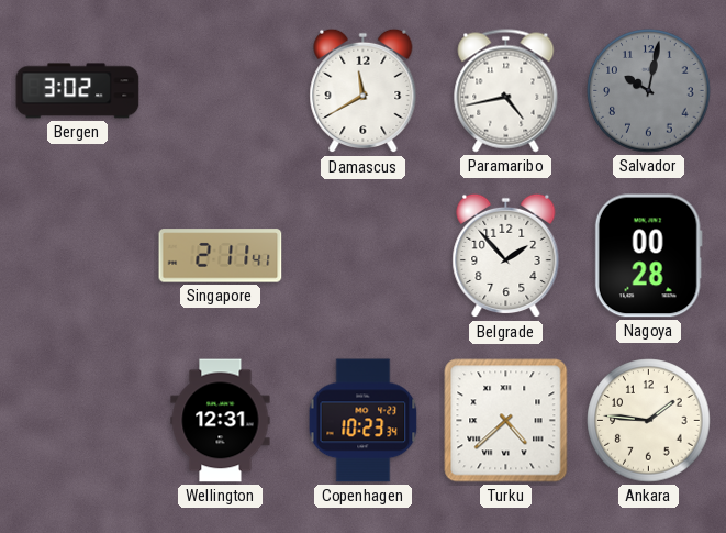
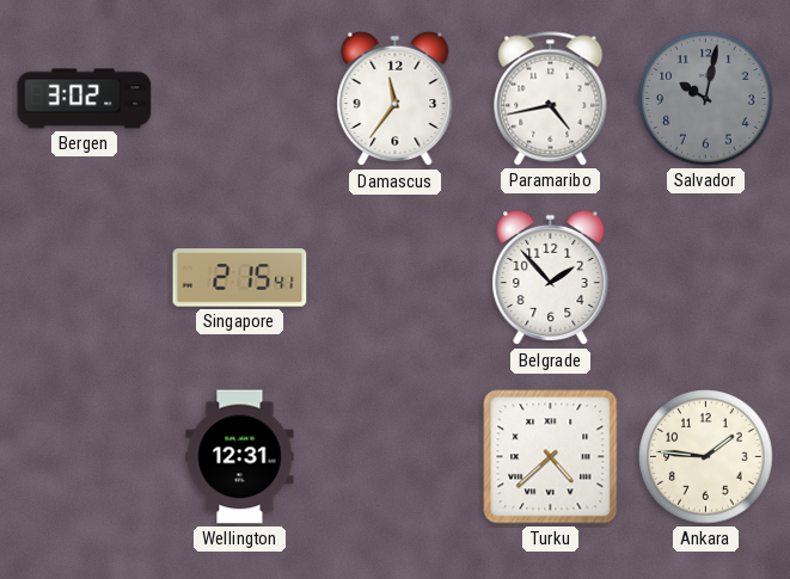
Damascus: 11:40 -> 11:36 (396, 99)
Singapore: 2:11 -> 2:15 (240, 278)
Nagoya: 00:28 -> none (648, 256)
Copenhagen: 10:23 -> none (364, 421)
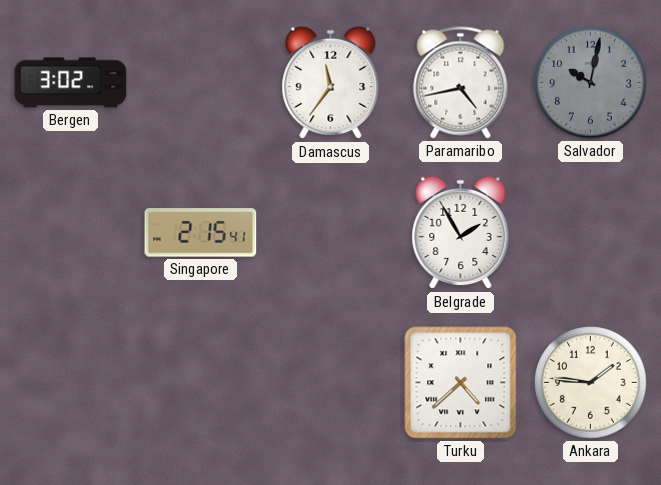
Belgrade: 1:53 -> 1:55 (461, 233)
Wellington: 12:31 -> none (240, 457)
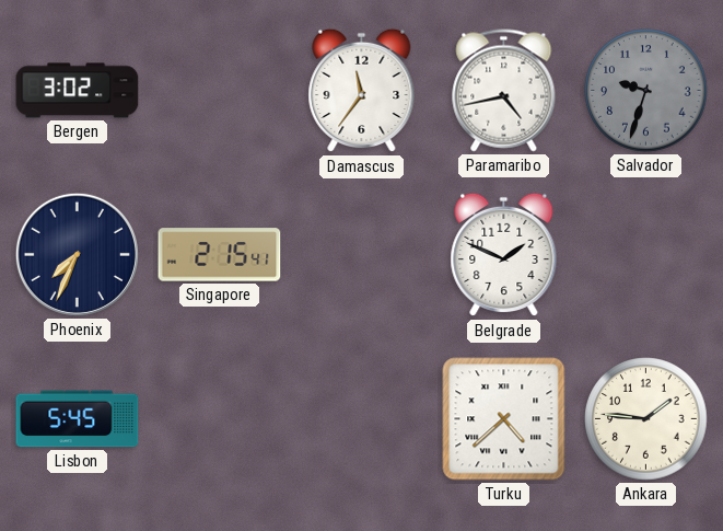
Salvador: 10:02 -> 9:33 (646, 91)
Phoenix: none -> 7:34 (77, 254)
Belgrade: 1:55 -> 1:49 (504, 255)
Lisbon: none -> 5:45 (78, 419)
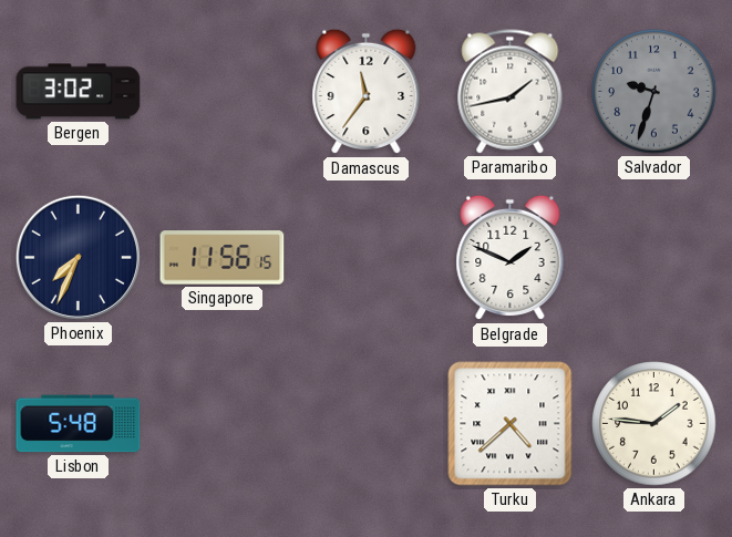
Paramaribo: 4:43 -> 1:43 (511, 92)
Singapore: 2:15 -> 11:56 (223, 258)
Lisbon: 5:45 -> 5:48 (79, 424)
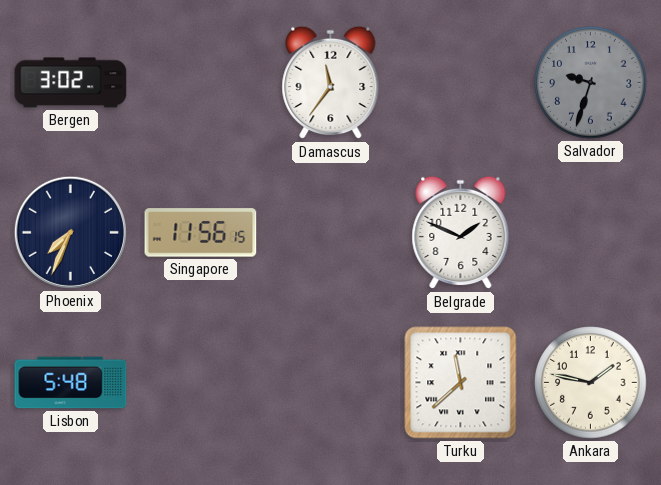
Paramaribo: 1:43 -> none (511, 92)
Turku: 4:38 -> 11:38 (461, 383)
Ankara: 1:46 -> 1:47 (591, 383)
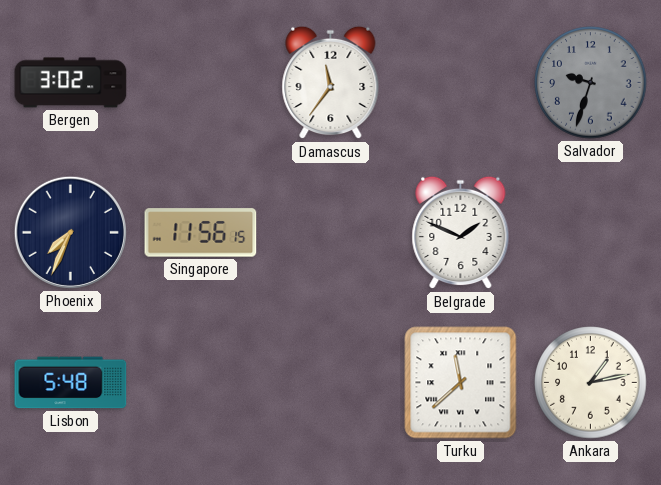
Ankara: 1:47 -> 1:13 (591, 383)
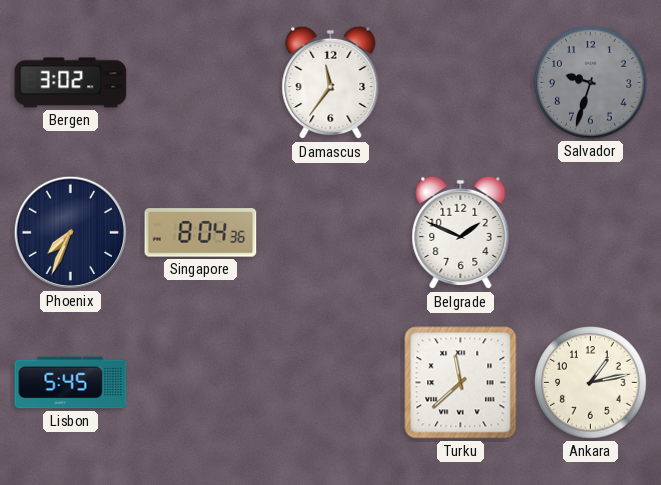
Singapore: 11:56 -> 8:04 (201, 233)
Lisbon: 5:48 -> 5:45 (71, 383)
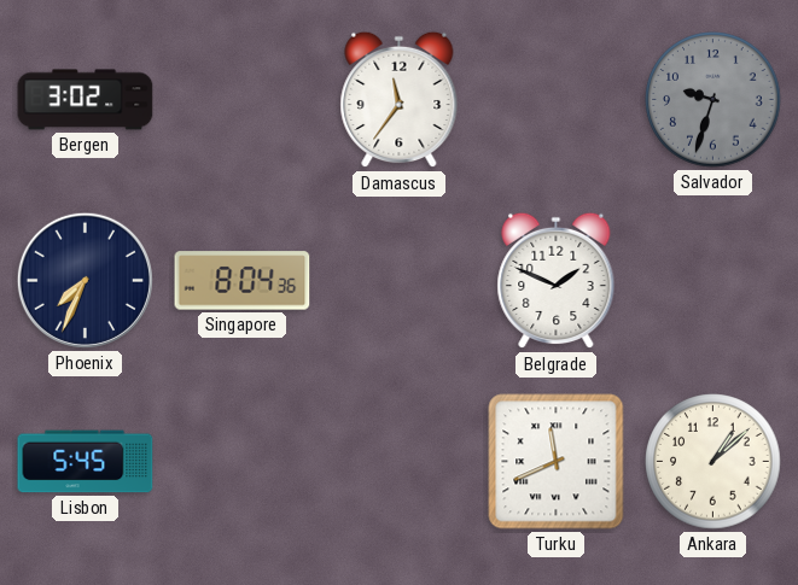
Turku: 11:38 -> 11:41 (557, 462)
Ankara: 1:13 -> 1:08 (713, 462)
